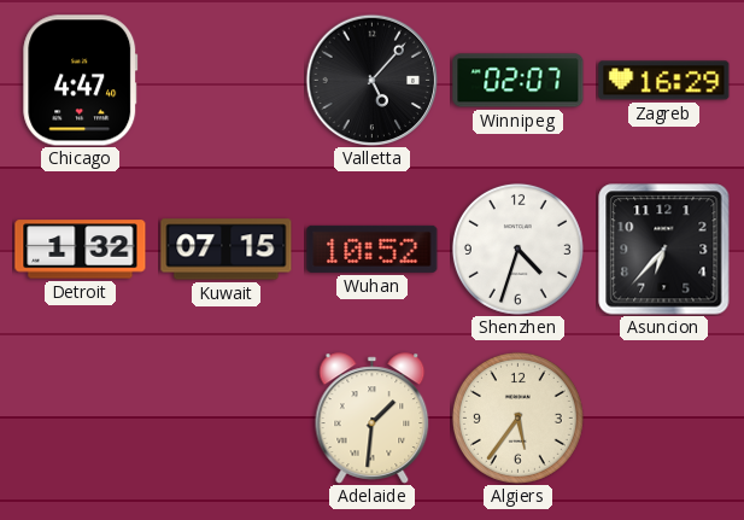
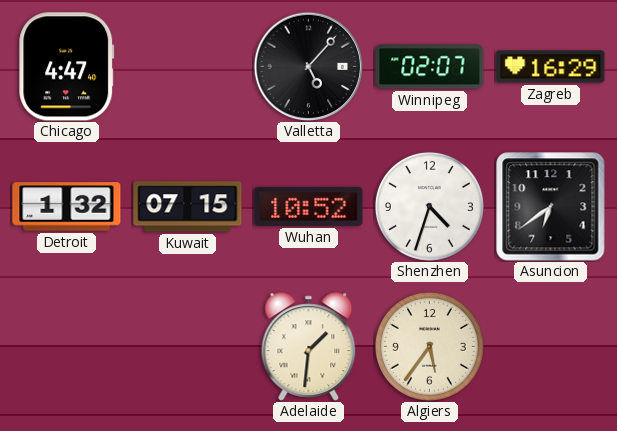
Asuncion: 6:37 -> 6:39 (551, 207)
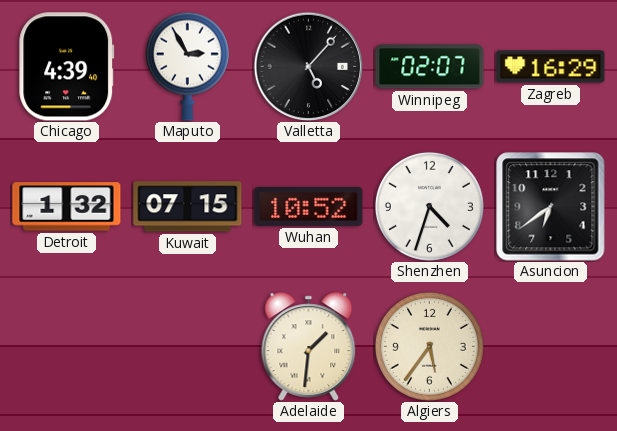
Chicago: 4:47 -> 4:39 (67, 67)
Maputo: none -> 2:55 (187, 66)
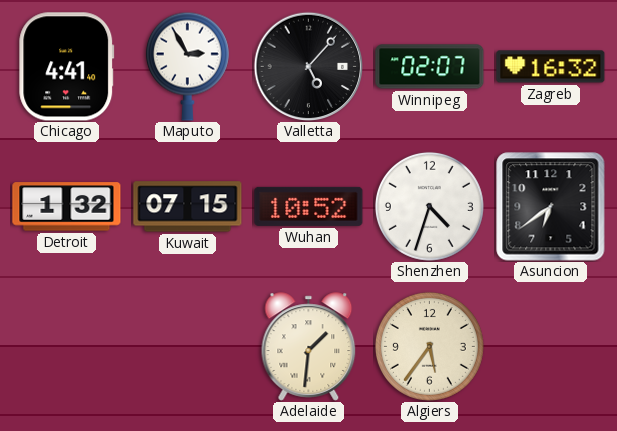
Chicago: 4:39 -> 4:41 (67, 67)
Zagreb: 16:29 -> 16:32 (551, 67)
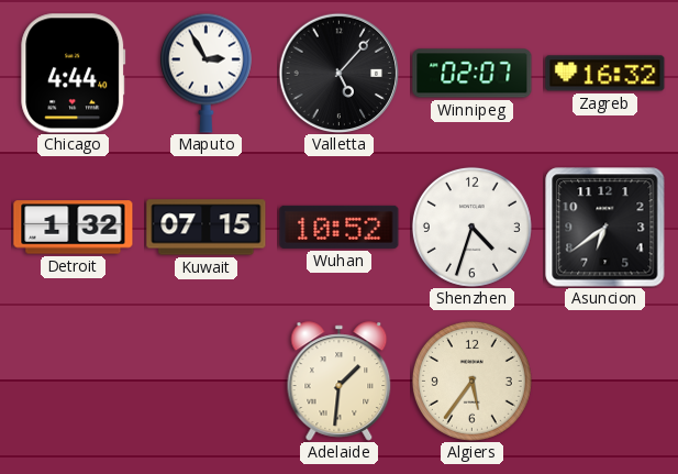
Chicago: 4:41 -> 4:44 (74, 74)
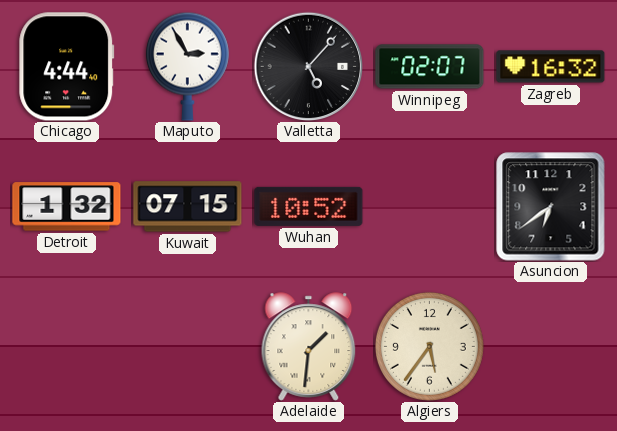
Shenzhen: 4:33 -> none (471, 227)
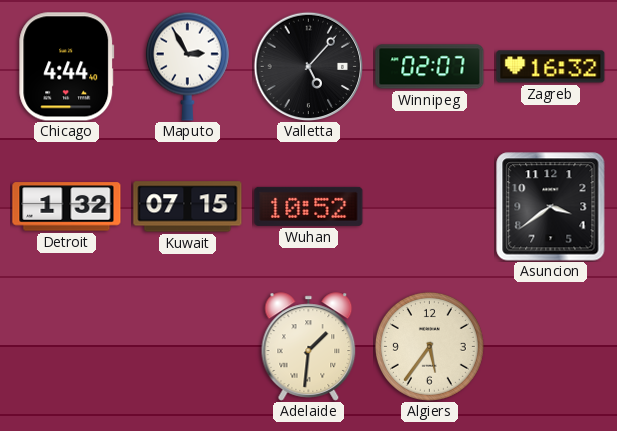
Asuncion: 6:39 -> 3:39 (551, 207)
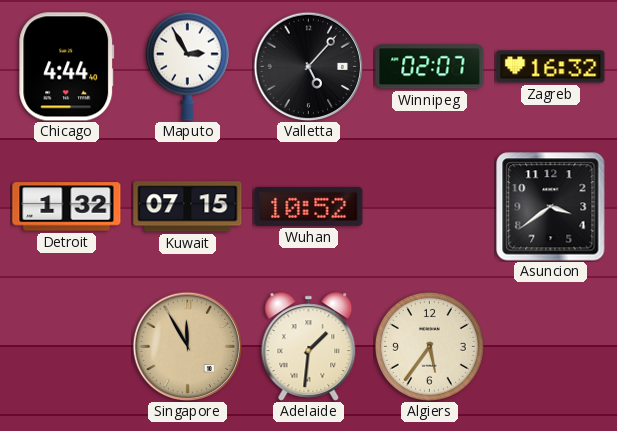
Singapore: none -> 11:55 (187, 346)
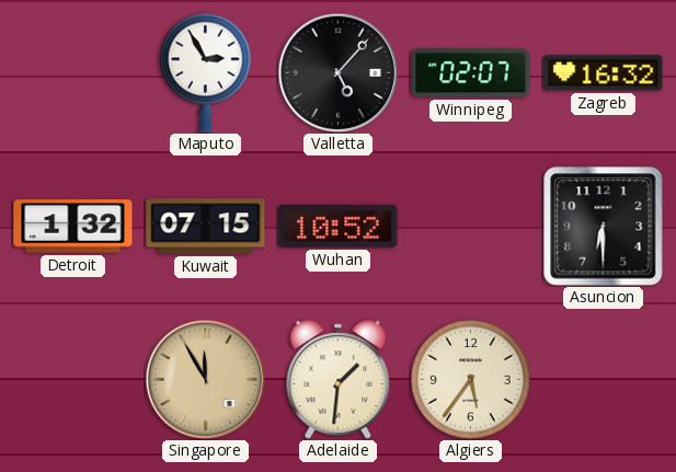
Chicago: 4:44 -> none (67, 67)
Asuncion: 3:39 -> 6:30 (604, 227)
